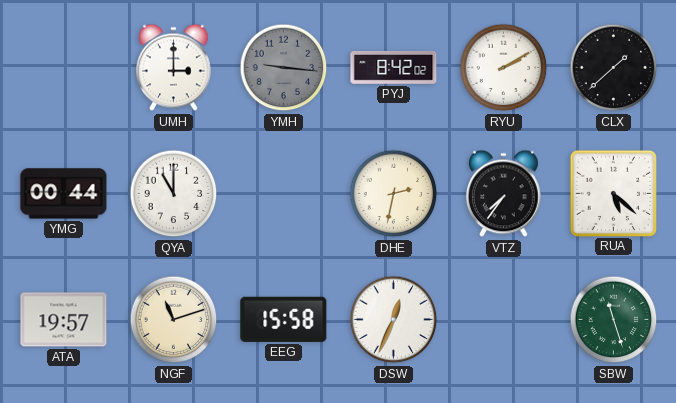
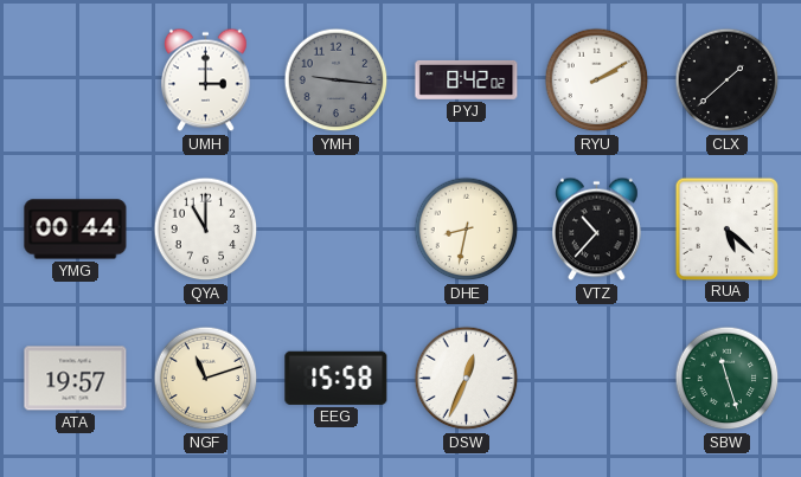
DHE: 2:32 -> 8:32 (467, 230)
VTZ: 7:36 -> 10:37 (597, 230)
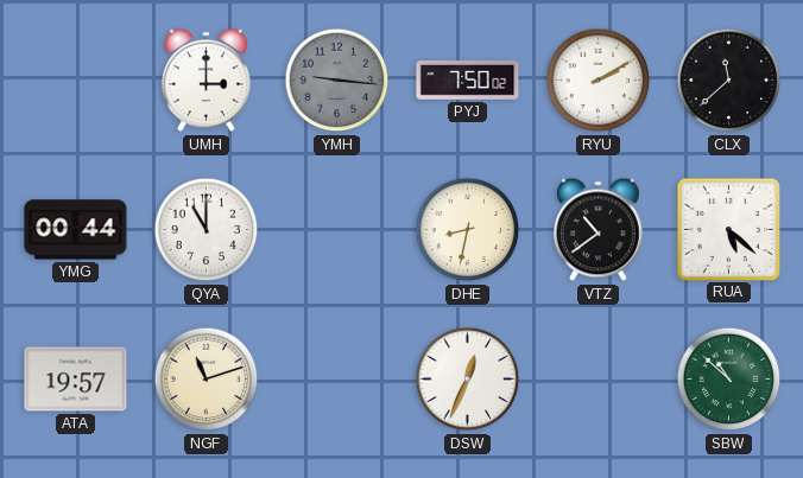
PYJ: 8:42 -> 7:50 (468, 79)
CLX: 1:38 -> 11:38 (729, 81)
VTZ: 10:37 -> 10:39 (599, 230)
EEG: 15:58 -> none (337, 378)
SBW: 11:27 -> 10:52 (729, 380)
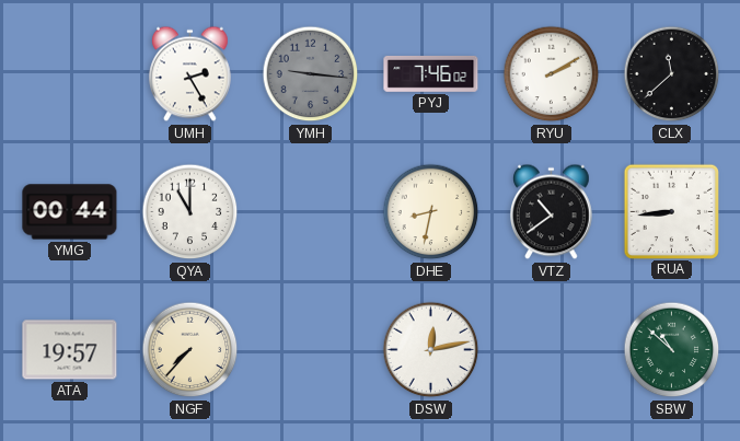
UMH: 3:00 -> 2:25 (190, 74)
PYJ: 7:50 -> 7:46 (431, 73)
RUA: 5:22 -> 8:44 (671, 211)
NGF: 11:12 -> 7:37 (190, 350)
DSW: 12:34 -> 12:13 (431, 350)
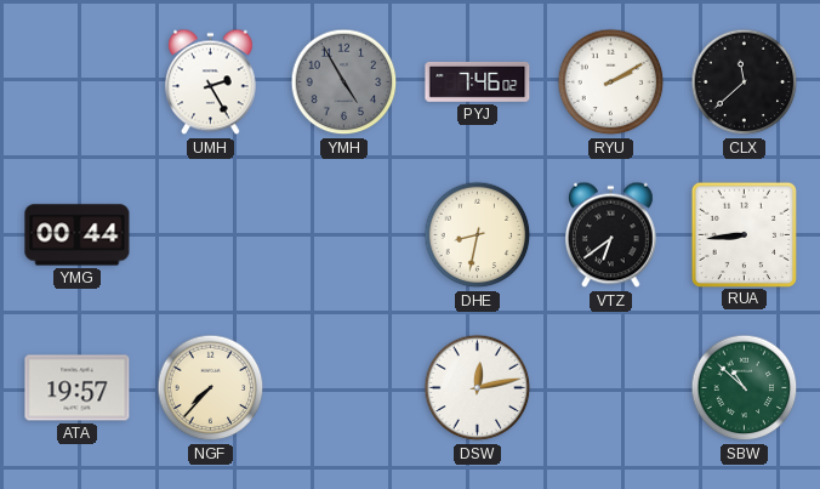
YMH: 9:16 -> 4:55 (344, 83)
QYA: 11:00 -> none (190, 212)
VTZ: 10:39 -> 6:39 (611, 235)
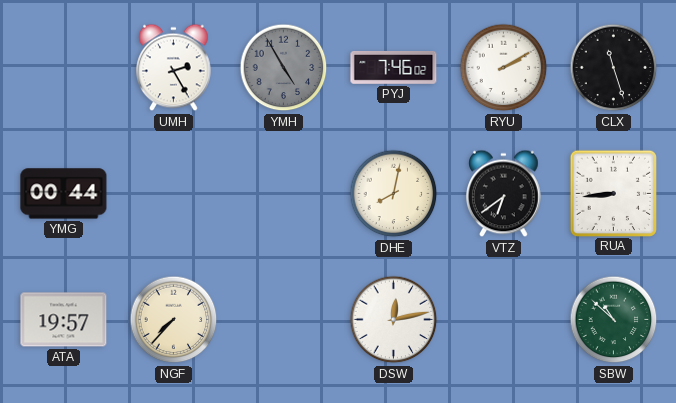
CLX: 11:38 -> 11:27 (614, 68)
DHE: 8:32 -> 8:02 (394, 194)
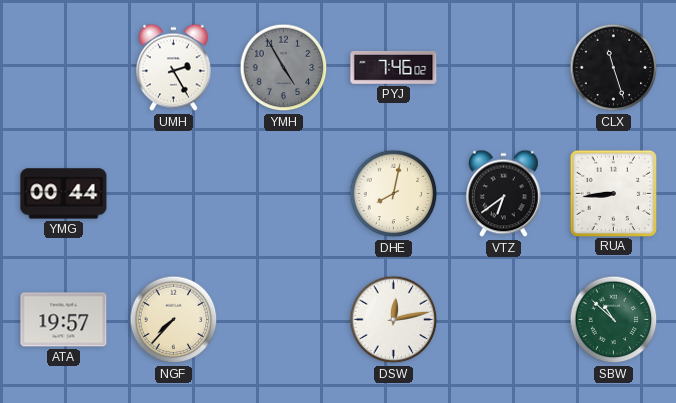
RYU: 2:10 -> none (504, 68)
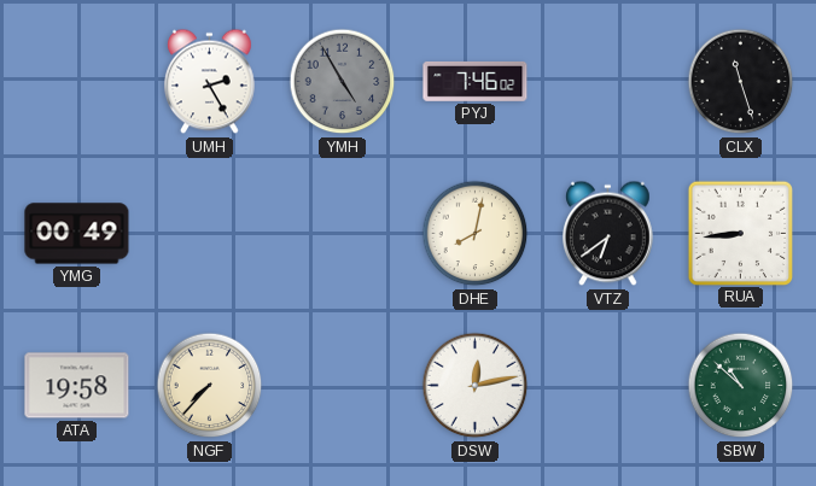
YMG: 00:44 -> 00:49 (77, 234)
ATA: 19:57 -> 19:58 (77, 386)
